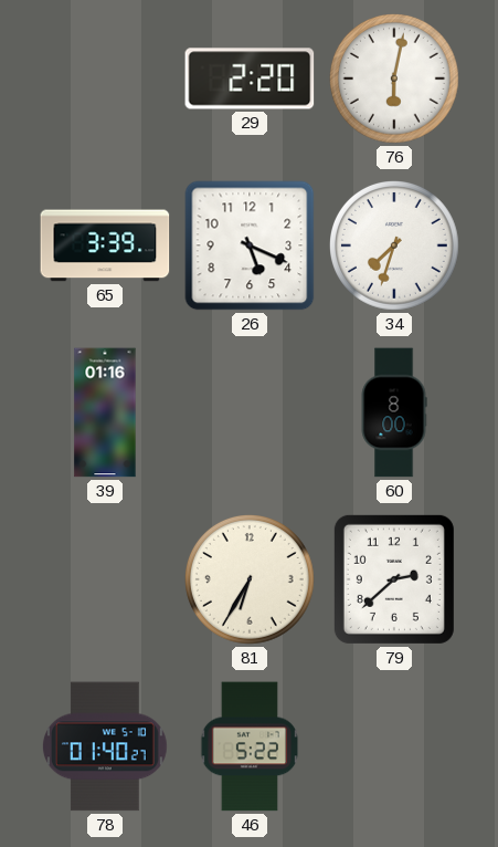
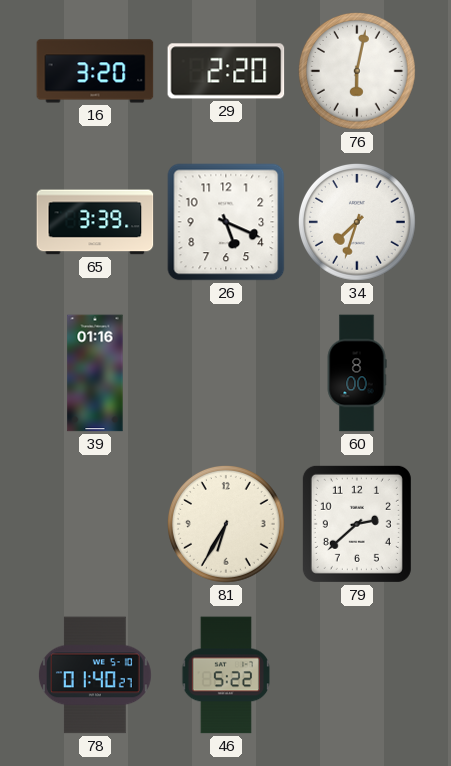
16: none -> 3:20 (95, 71)
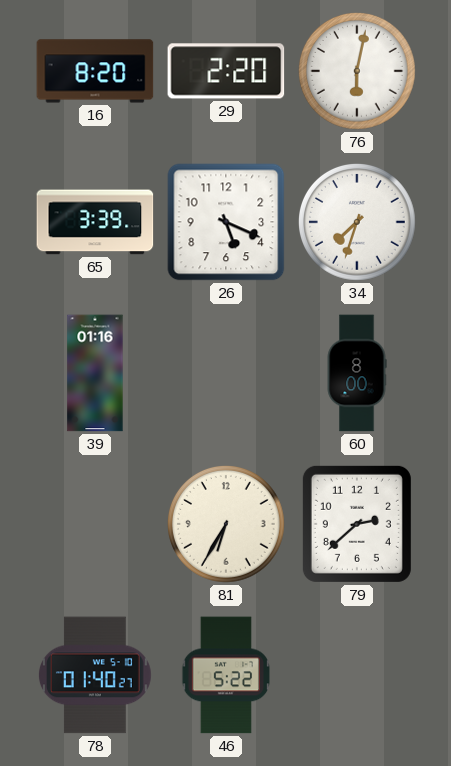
16: 3:20 -> 8:20 (95, 71)
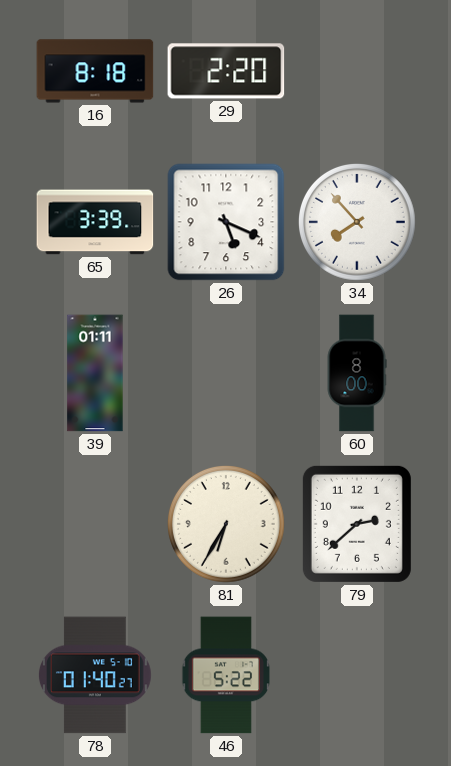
16: 8:20 -> 8:18 (95, 71)
76: 6:02 -> none (358, 72)
34: 7:33 -> 7:53 (358, 223)
39: 01:16 -> 01:11 (95, 373)
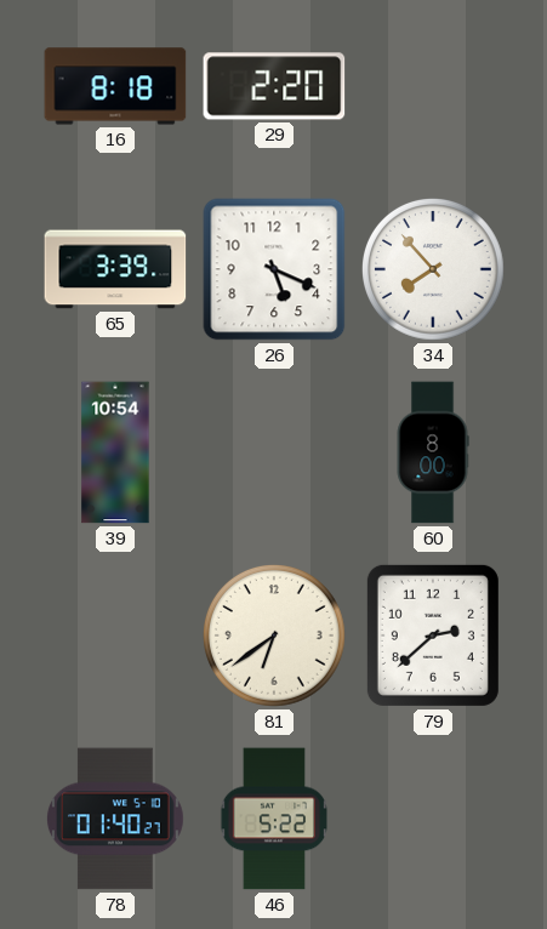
39: 01:11 -> 10:54 (115, 452)
81: 6:35 -> 6:39 (275, 637)
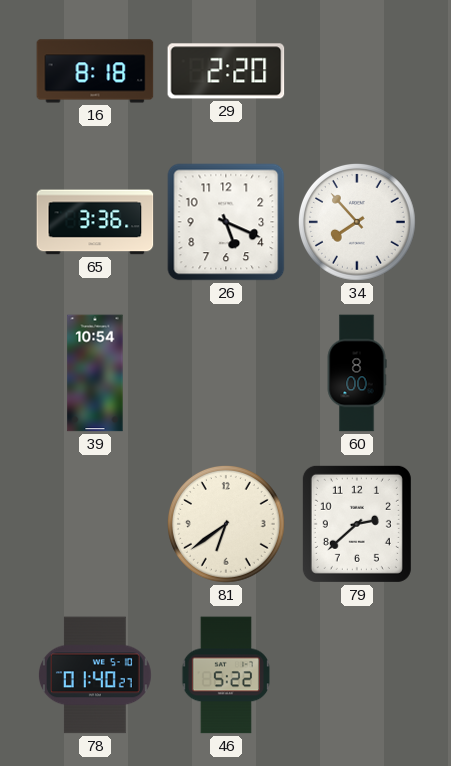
65: 3:39 -> 3:36 (95, 222)
